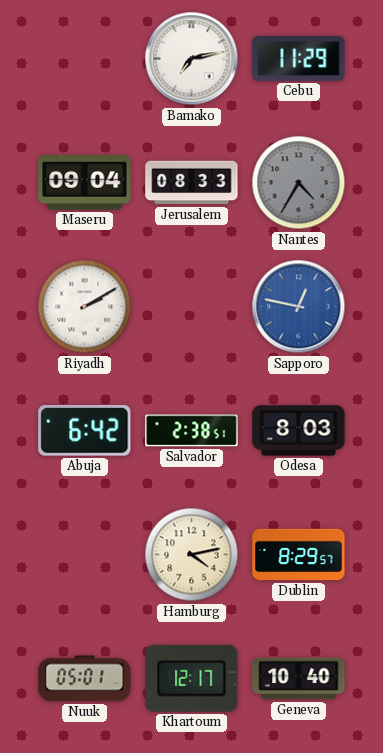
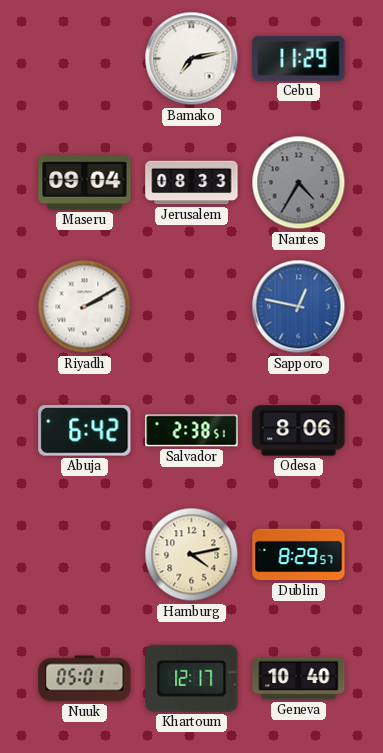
Odesa: 8:03 -> 8:06 (299, 431)
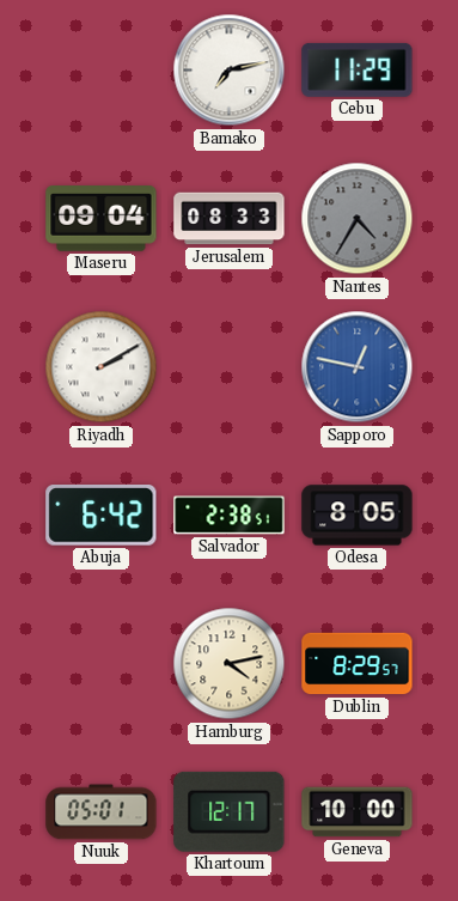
Odesa: 8:06 -> 8:05 (358, 516)
Geneva: 10:40 -> 10:00 (358, 812)
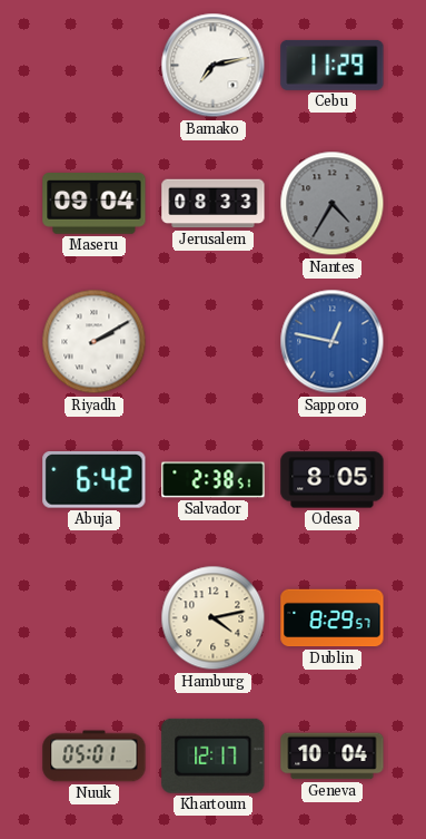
Geneva: 10:00 -> 10:04 (333, 757)
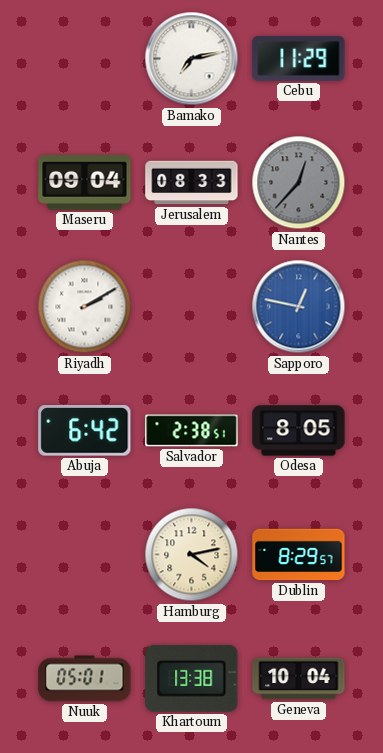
Nantes: 4:35 -> 12:37 (299, 183)
Khartoum: 12:17 -> 13:38 (192, 678)
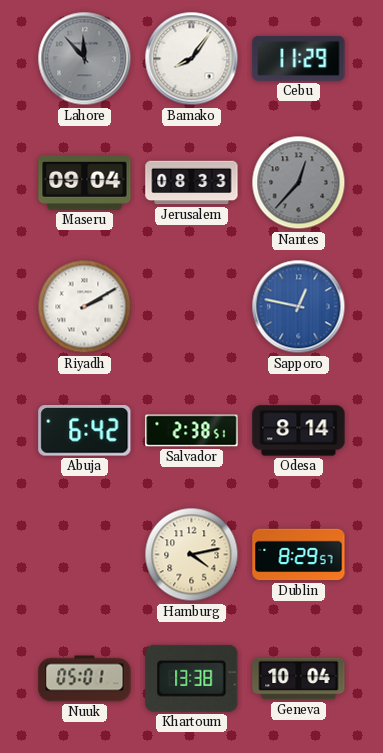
Lahore: none -> 11:53 (85, 59)
Bamako: 7:13 -> 8:06 (192, 59)
Odesa: 8:05 -> 8:14 (299, 431)
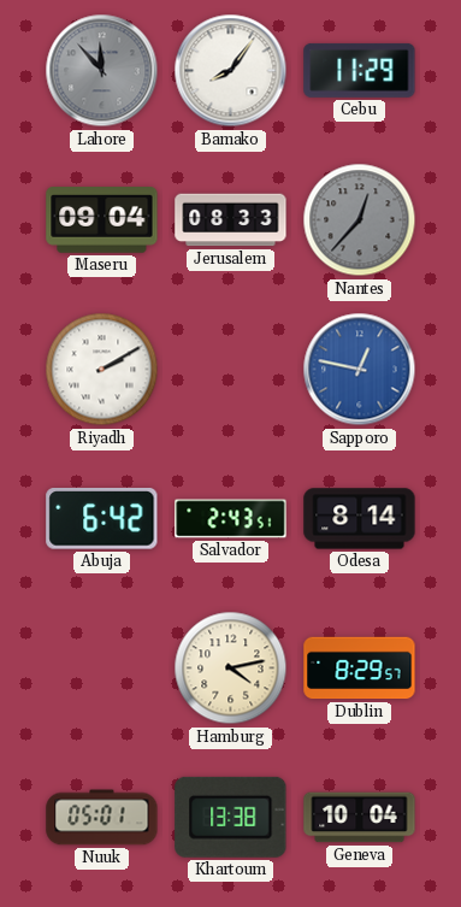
Salvador: 2:38 -> 2:43 (231, 519)
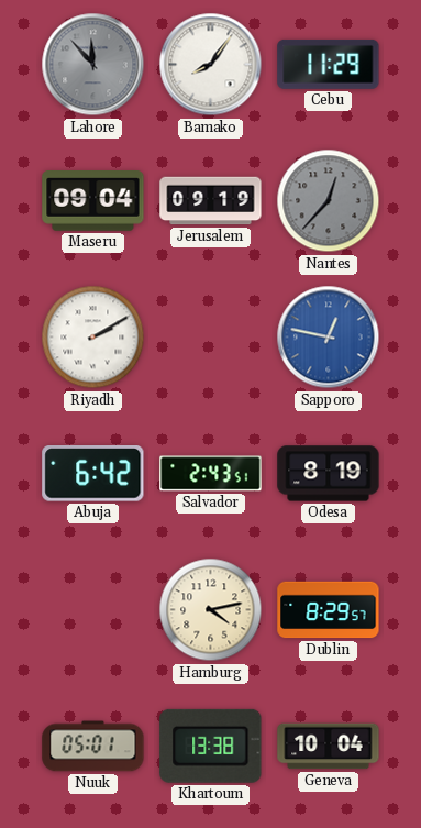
Jerusalem: 08:33 -> 09:19 (211, 201)
Odesa: 8:14 -> 8:19 (329, 474)
